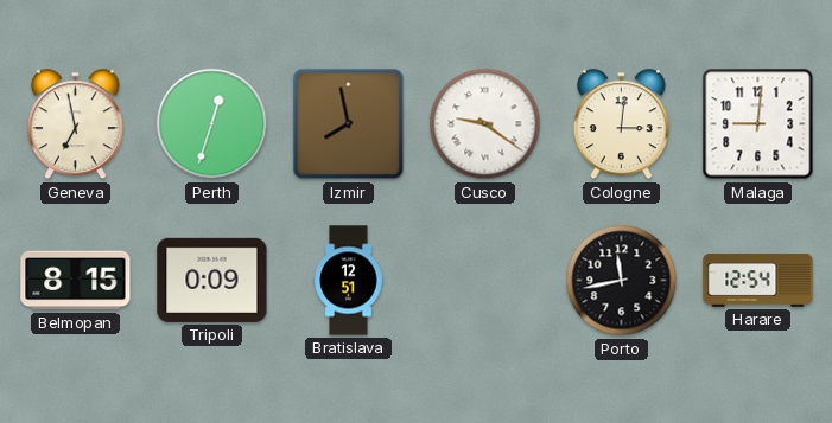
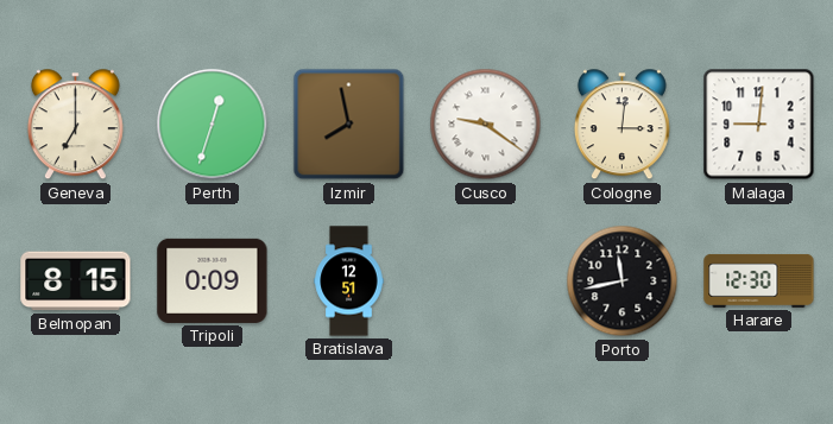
Geneva: 6:58 -> 7:00 (75, 125)
Harare: 12:54 -> 12:30 (759, 280)
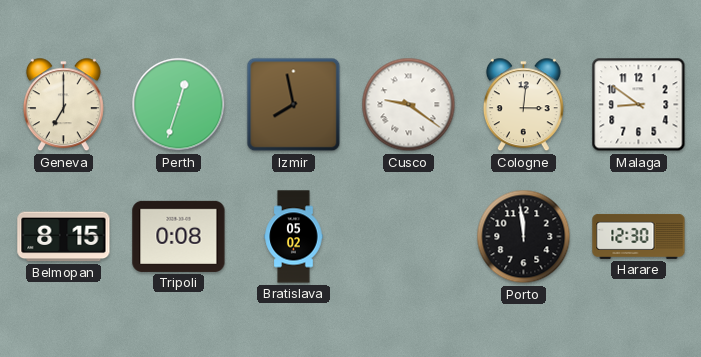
Malaga: 9:01 -> 8:51 (639, 105)
Tripoli: 0:09 -> 0:08 (179, 236)
Bratislava: 12:51 -> 05:02 (294, 237)
Porto: 11:43 -> 11:59 (524, 237)
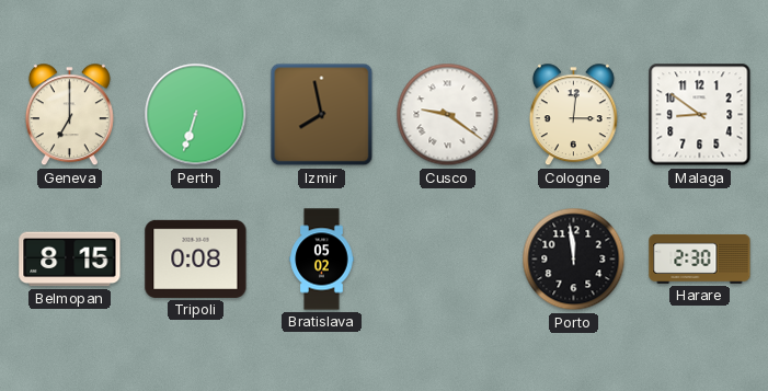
Perth: 12:33 -> 6:33 (196, 115)
Harare: 12:30 -> 2:30 (700, 258)
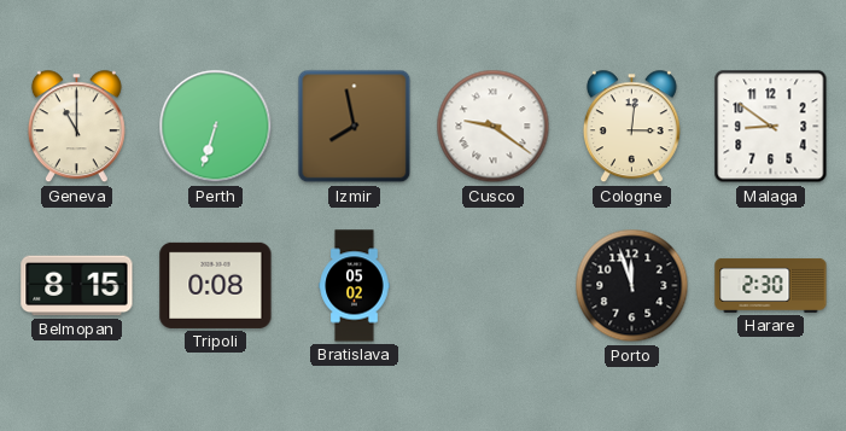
Geneva: 7:00 -> 11:00 (76, 127)
Porto: 11:59 -> 11:57 (632, 286)
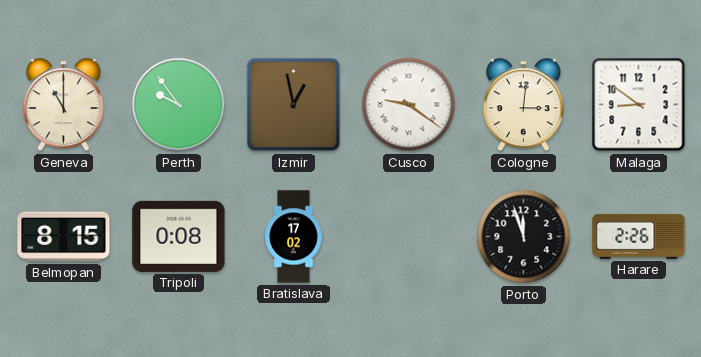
Perth: 6:33 -> 9:54 (179, 105)
Izmir: 7:58 -> 12:58 (294, 105)
Bratislava: 05:02 -> 17:02 (294, 237)
Harare: 2:30 -> 2:26 (639, 236)
